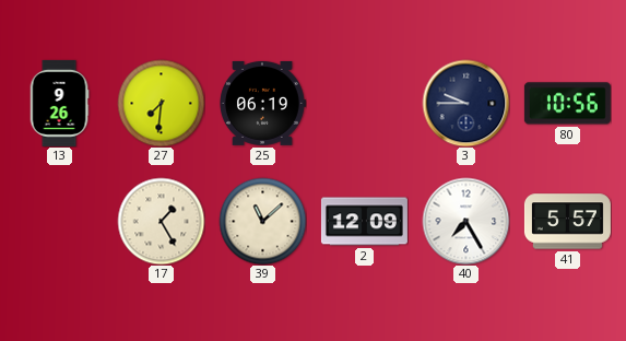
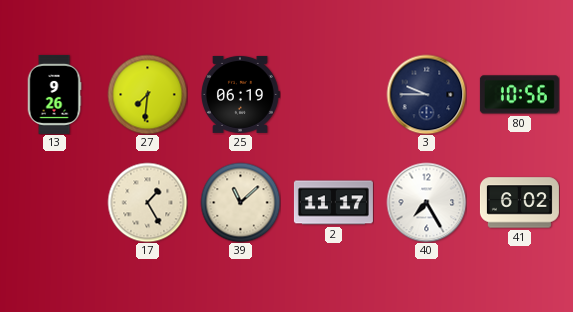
2: 12:09 -> 11:17 (333, 203)
41: 5:57 -> 6:02 (519, 203)
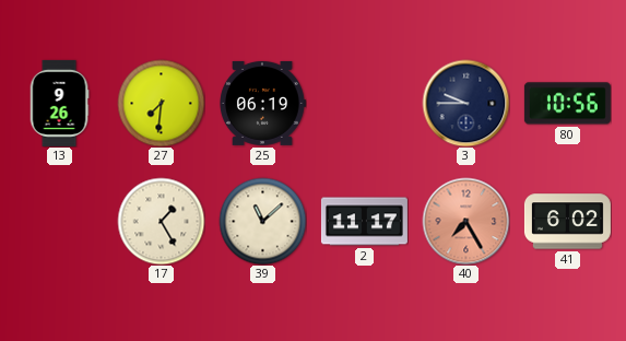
40 dial: white -> salmon (465, 221)
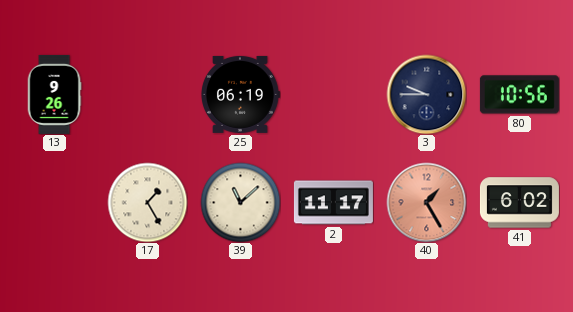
27: 7:31 -> none (161, 103)
40: 7:25 -> 1:25 (426, 202)
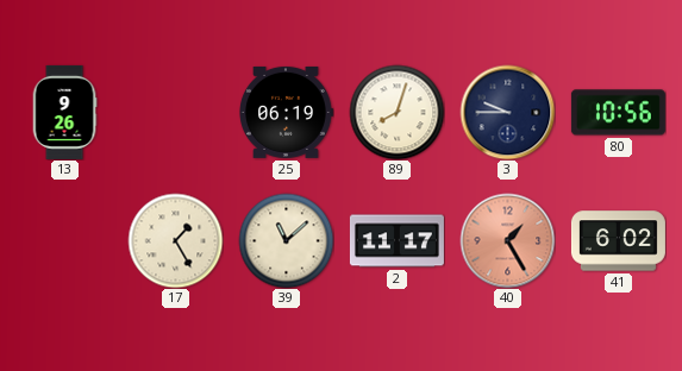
89: none -> 8:03 (396, 112)
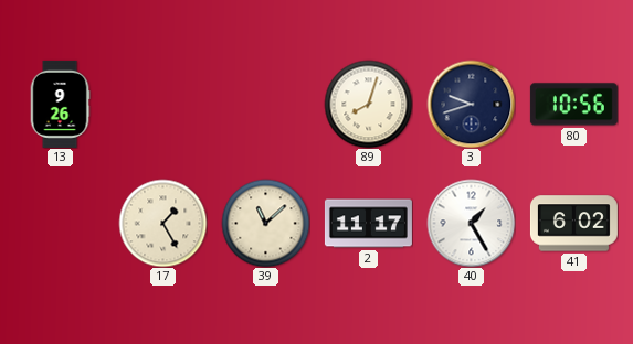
25: 06:19 -> none (286, 112)
3: 9:45 -> 9:42 (471, 104)
40 dial: salmon -> white (471, 223)
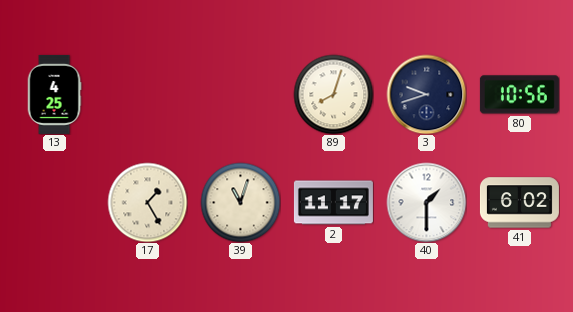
13: 9:26 -> 4:25 (54, 94)
39: 11:08 -> 11:03 (240, 202)
40: 1:25 -> 1:30 (426, 202)
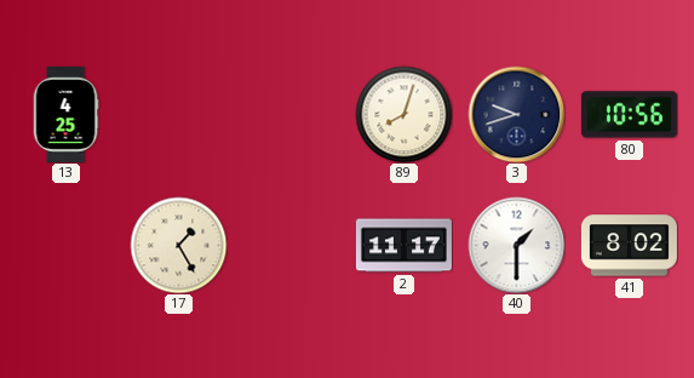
39: 11:03 -> none (240, 202)
41: 6:02 -> 8:02 (629, 246)
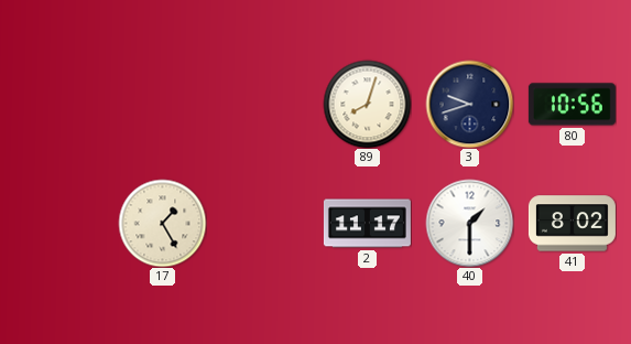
13: 4:25 -> none (65, 114)
